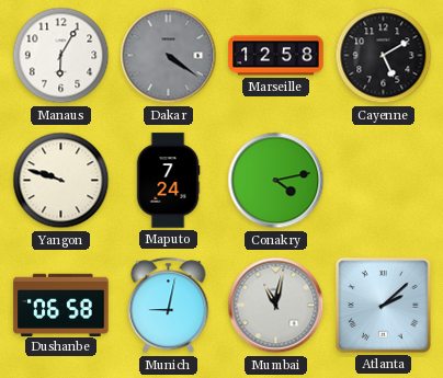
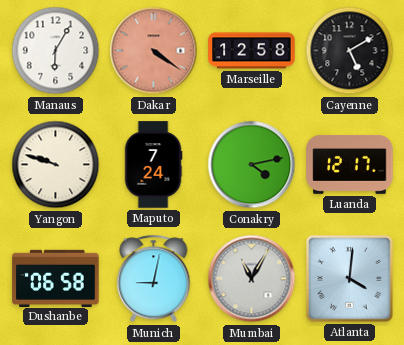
Dakar dial: grey -> salmon (154, 51)
Luanda: none -> 12:17 (350, 164)
Mumbai: 11:02 -> 11:05 (252, 279)
Atlanta: 2:08 -> 4:01 (350, 279)
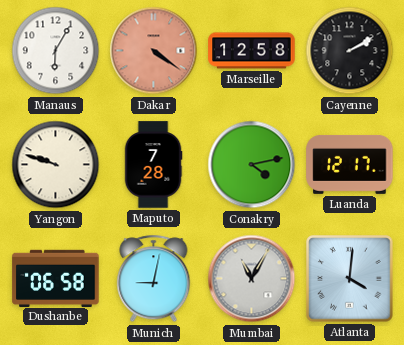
Cayenne: 5:10 -> 2:10 (350, 51)
Maputo: 7:24 -> 7:28 (153, 165)
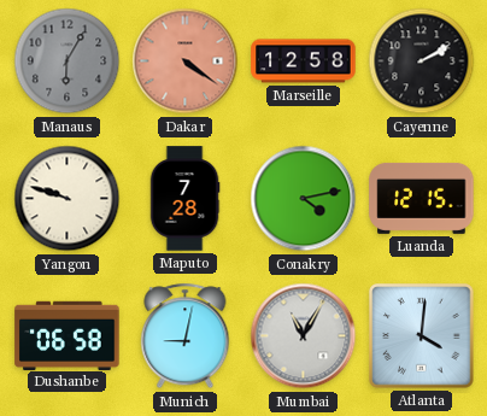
Manaus dial: white -> grey (68, 61)
Luanda: 12:17 -> 12:15 (422, 198)
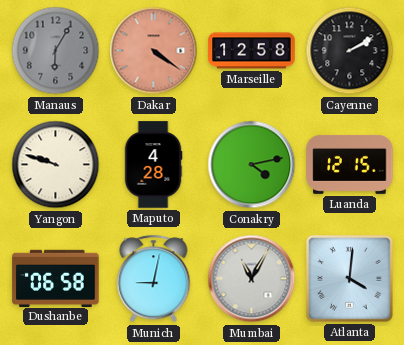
Maputo: 7:28 -> 4:28 (153, 165)
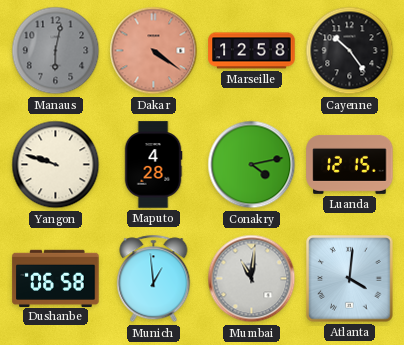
Manaus: 6:05 -> 6:02 (56, 51)
Cayenne: 2:10 -> 10:24 (350, 51)
Munich: 9:02 -> 12:59 (154, 279)
Mumbai: 11:05 -> 11:01 (252, 279)
